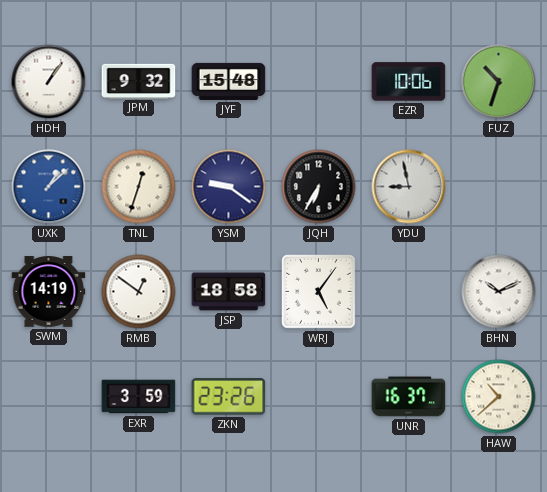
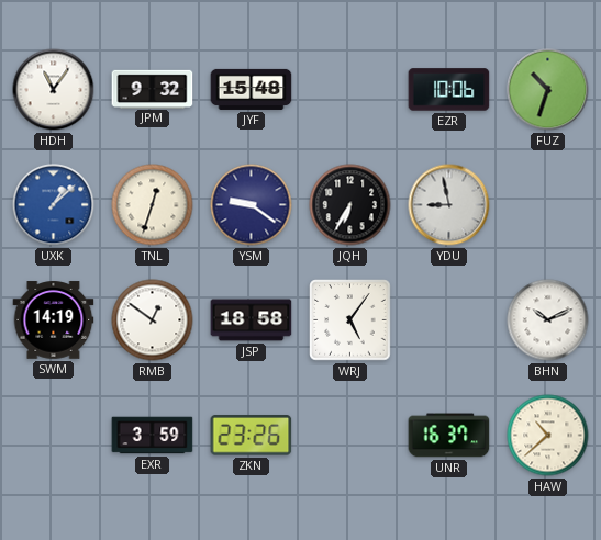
HDH: 1:06 -> 11:06 (54, 90)
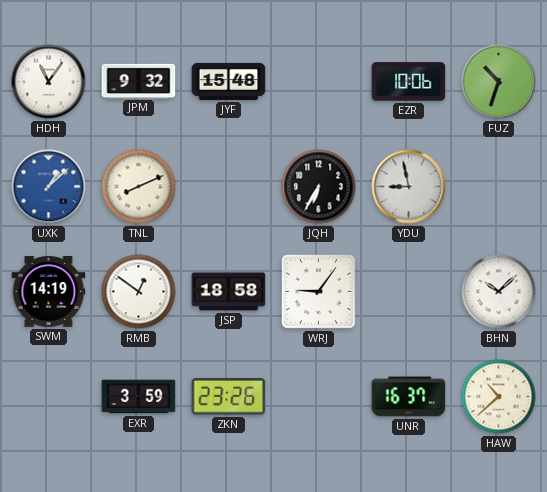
TNL: 12:33 -> 8:11 (139, 187)
YSM: 9:21 -> none (252, 205)
WRJ: 5:06 -> 9:06 (319, 292)
BHN: 10:11 -> 10:08 (499, 292)
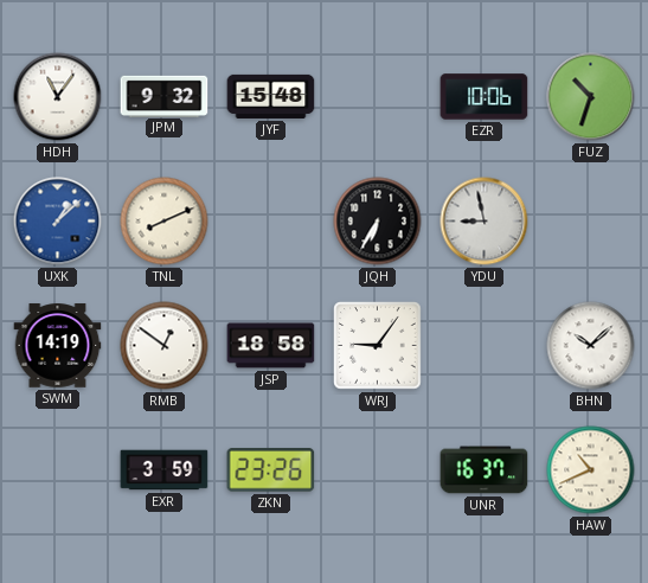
HAW: 10:38 -> 10:41 (591, 470)
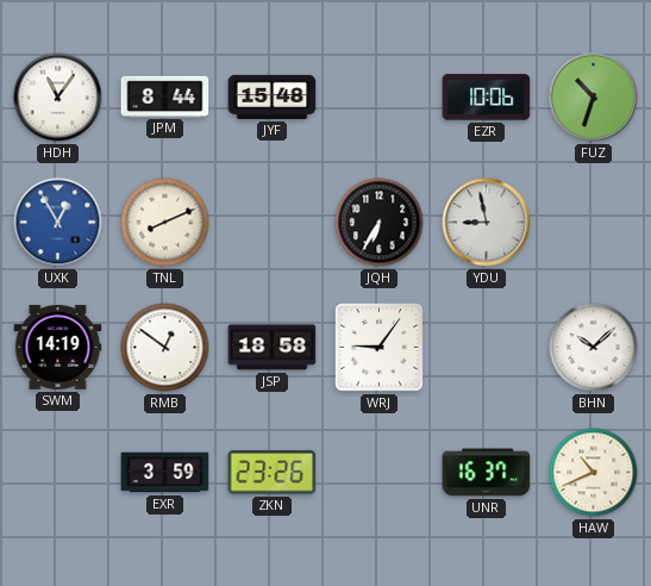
JPM: 9:32 -> 8:44 (165, 96)
UXK: 1:08 -> 12:55 (58, 223)
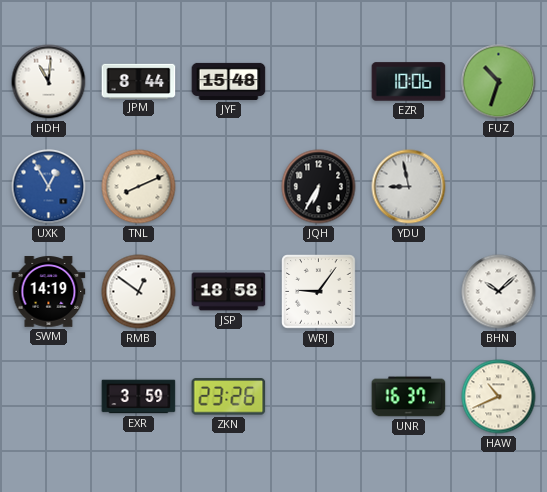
HDH: 11:06 -> 11:01 (49, 82)
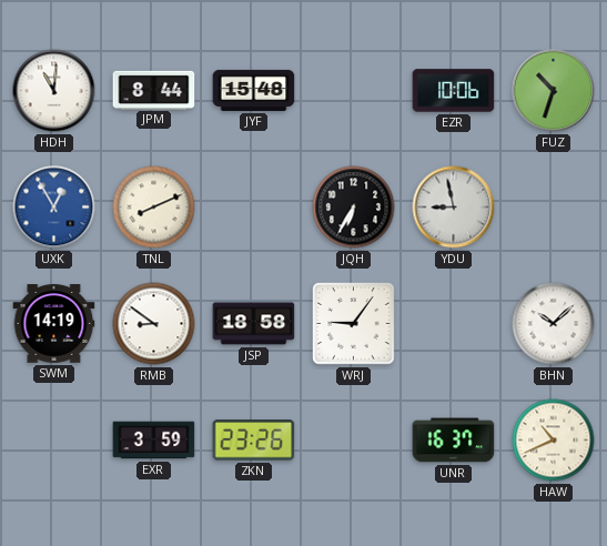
RMB: 12:51 -> 8:51 (154, 324)
